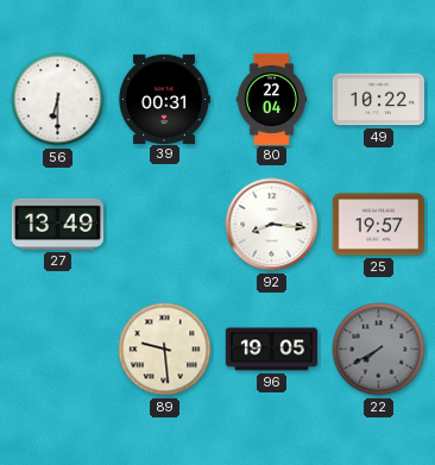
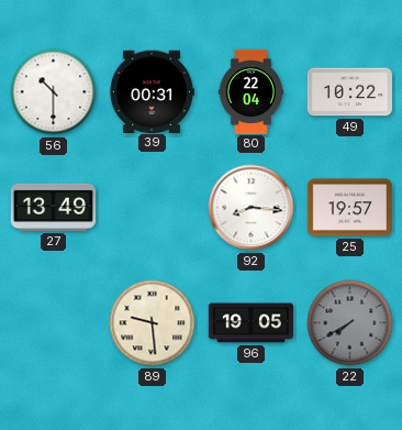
56: 6:30 -> 10:30 (54, 92)
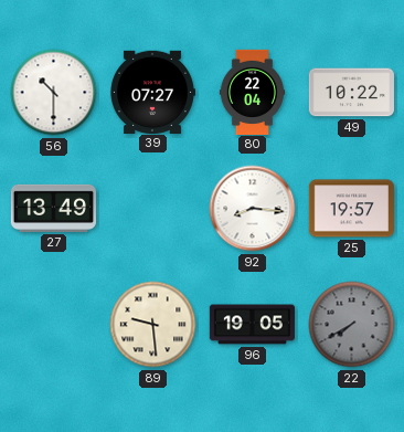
39: 00:31 -> 07:27 (152, 92)
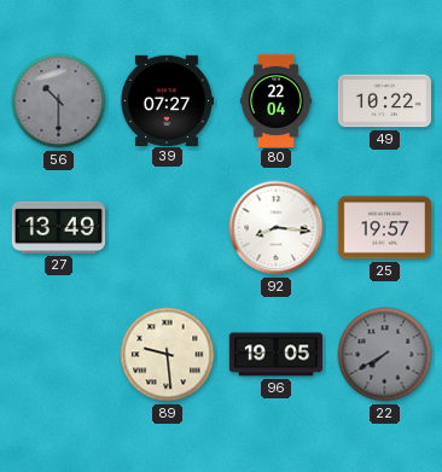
56 dial: white -> grey (59, 101)
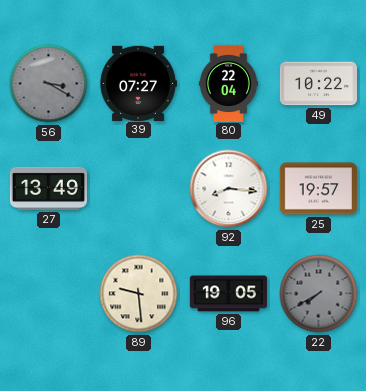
56: 10:30 -> 3:20 (49, 84)
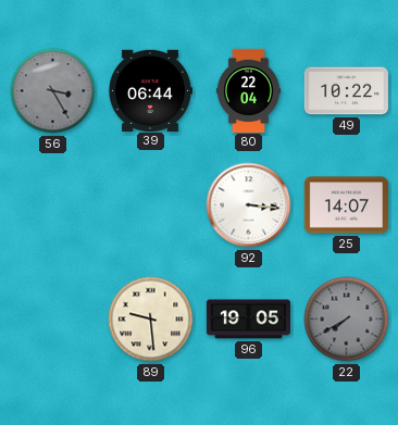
56: 3:20 -> 3:25 (53, 91)
39: 07:27 -> 06:44 (150, 90)
27: 13:49 -> none (48, 188)
92: 8:16 -> 3:16 (249, 205)
25: 19:57 -> 14:07 (346, 205)
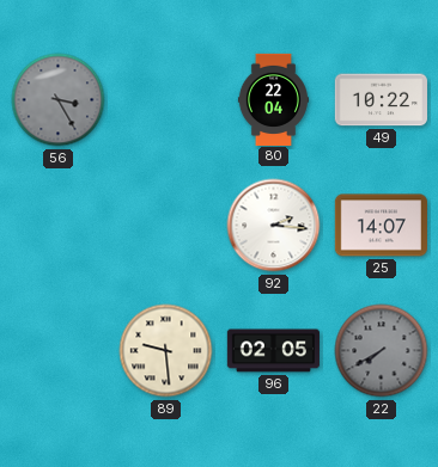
39: 06:44 -> none (150, 90)
92: 3:16 -> 2:16 (274, 226)
96: 19:05 -> 02:05 (273, 351)
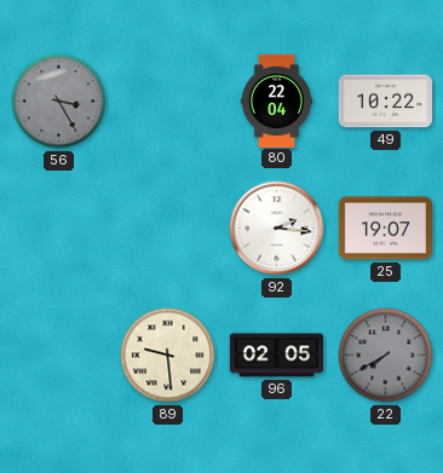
25: 14:07 -> 19:07 (385, 229)
